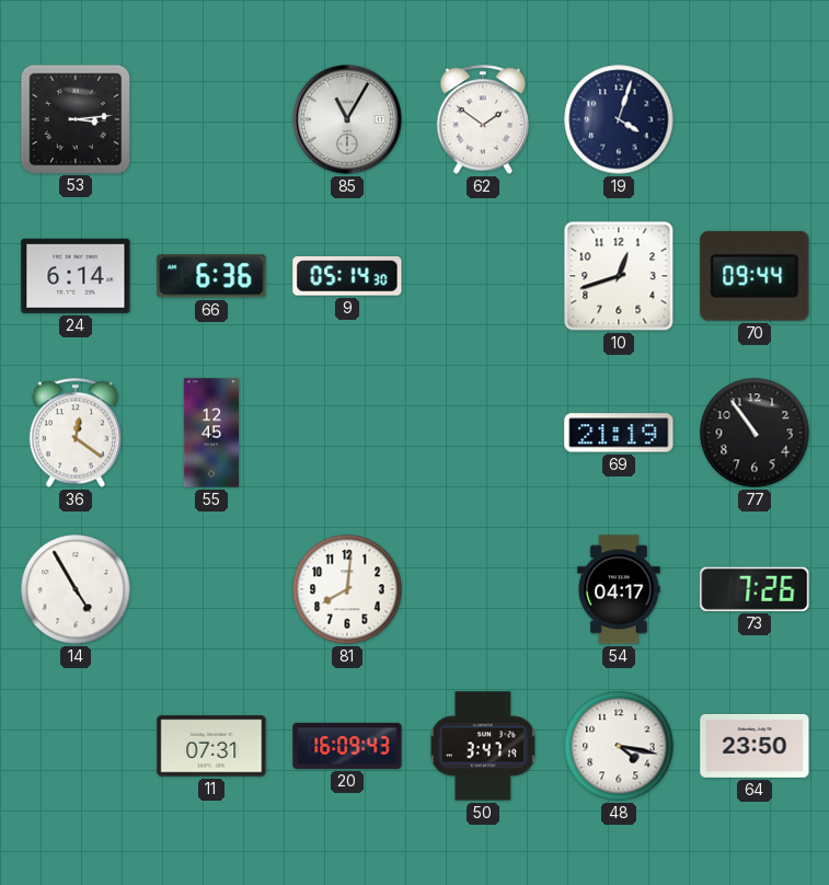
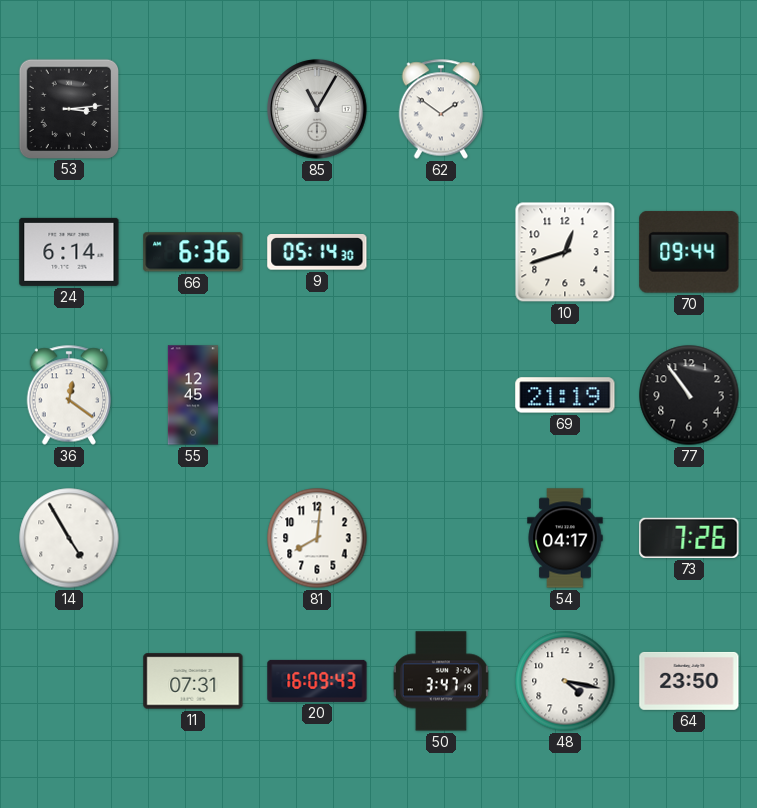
19: 4:03 -> none (619, 119)
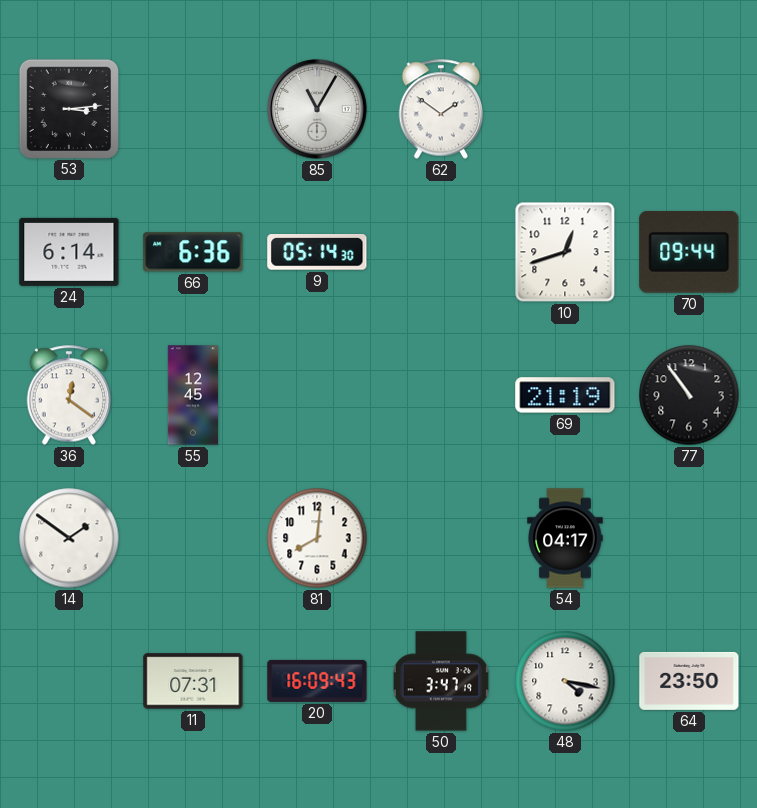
14: 4:55 -> 1:51 (69, 538)
73: 7:26 -> none (689, 538)
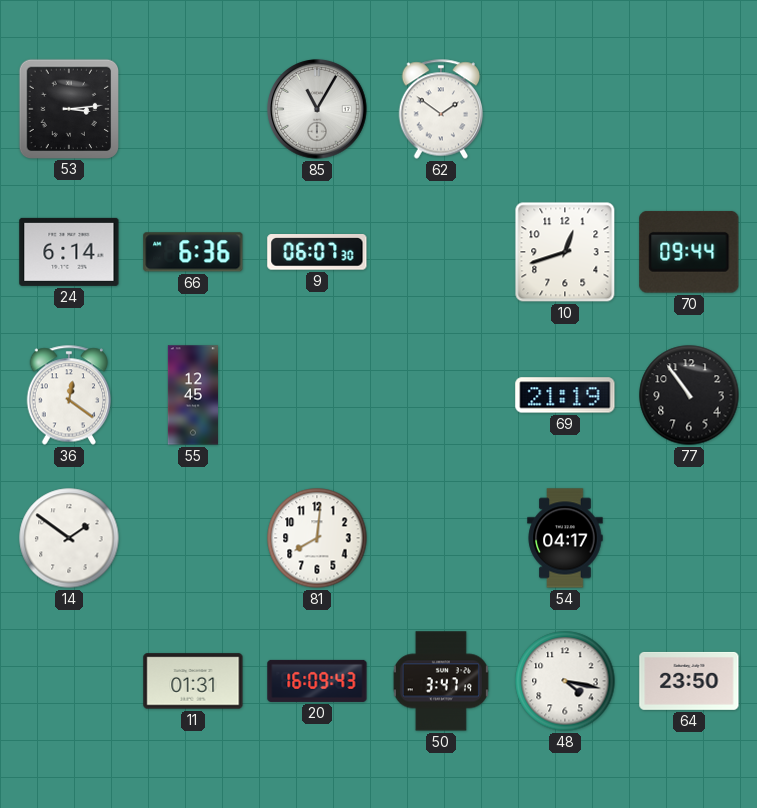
9: 05:14 -> 06:07 (317, 252)
11: 07:31 -> 01:31 (193, 681)
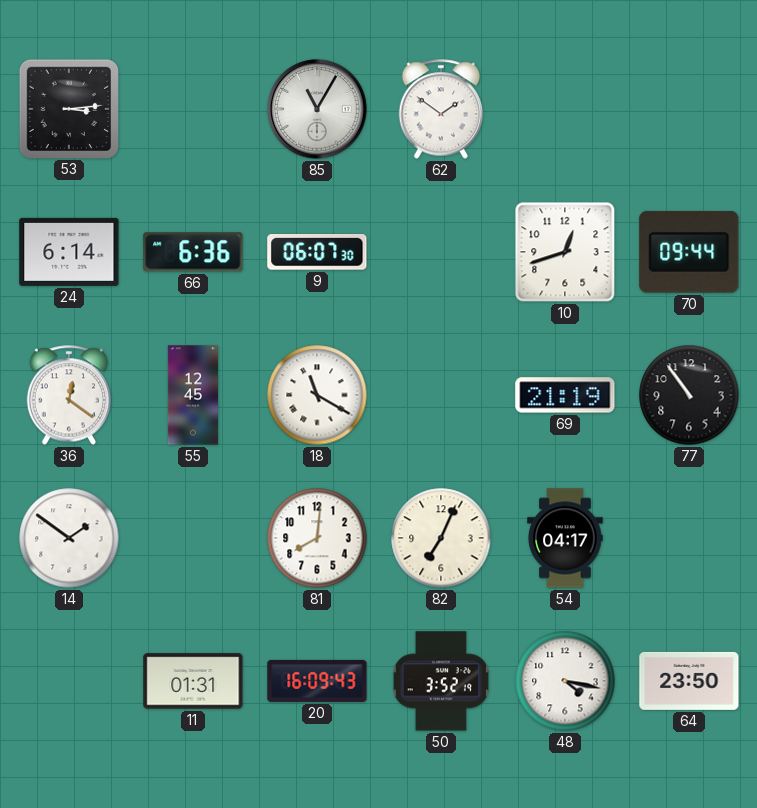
18: none -> 11:20 (317, 395)
82: none -> 7:04 (441, 538)
50: 3:47 -> 3:52 (441, 681)
